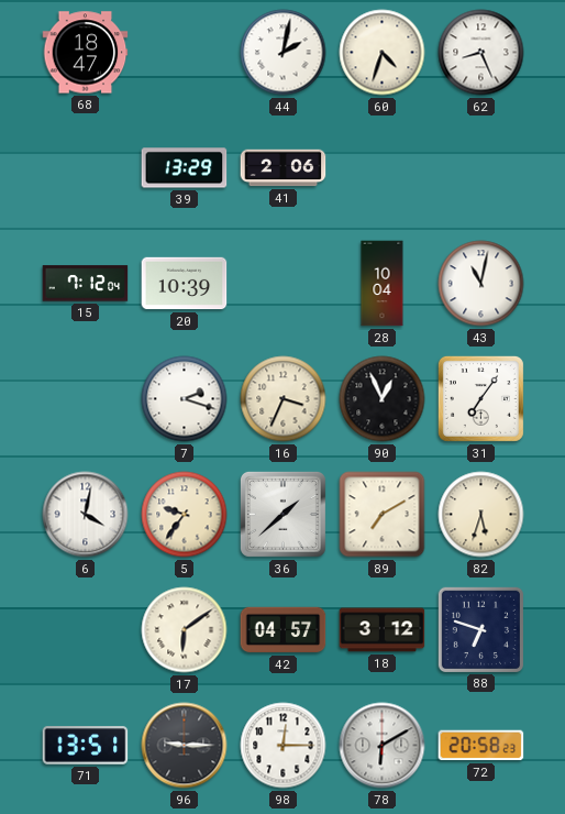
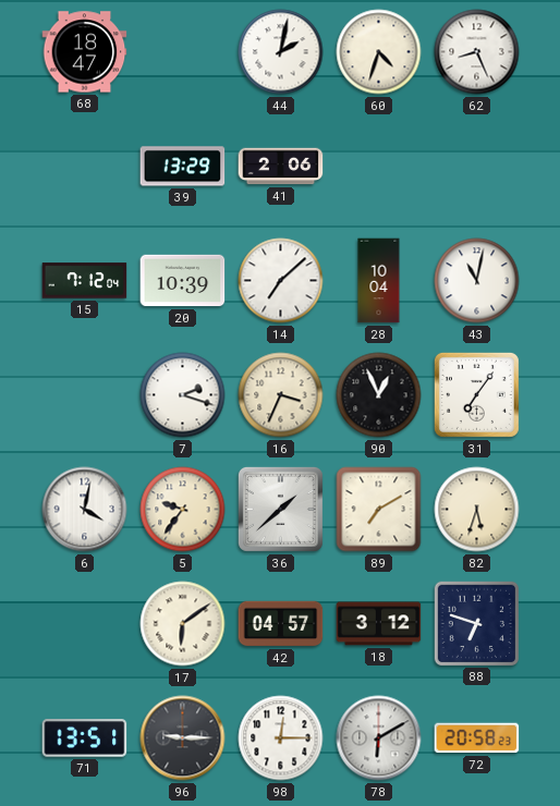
14: none -> 7:08 (281, 281)
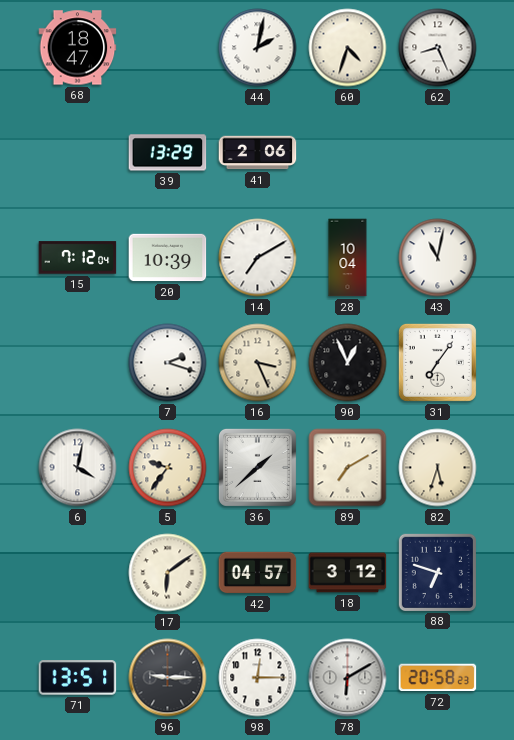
14: 7:08 -> 7:10 (258, 258)
16: 3:34 -> 3:26 (258, 363)
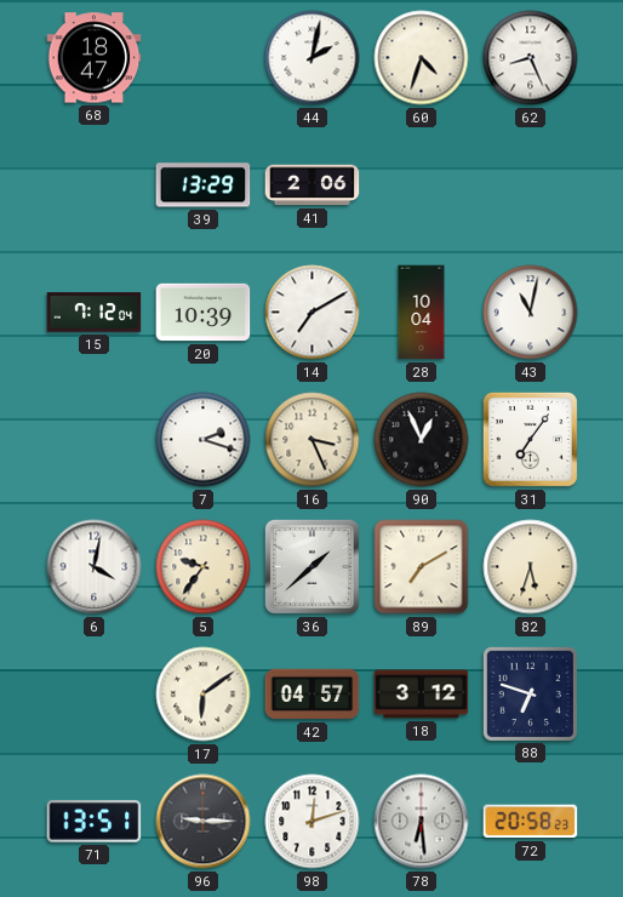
98: 12:15 -> 12:12 (313, 822)
78: 6:10 -> 6:29 (422, 822)
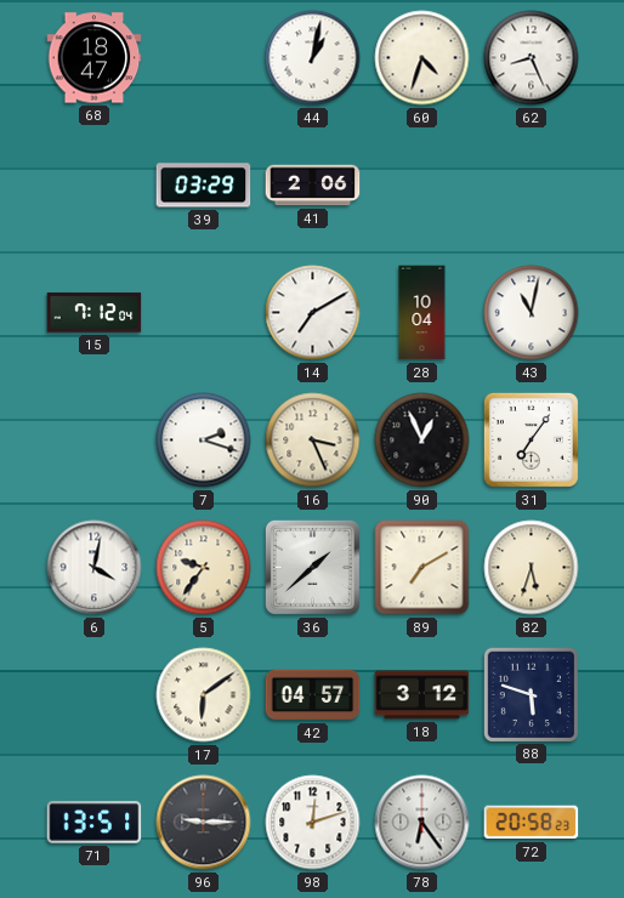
44: 2:02 -> 1:02 (313, 58)
39: 13:29 -> 03:29 (204, 186)
20: 10:39 -> none (204, 313)
88: 6:48 -> 5:48 (531, 694)
78: 6:29 -> 6:24 (422, 823)
